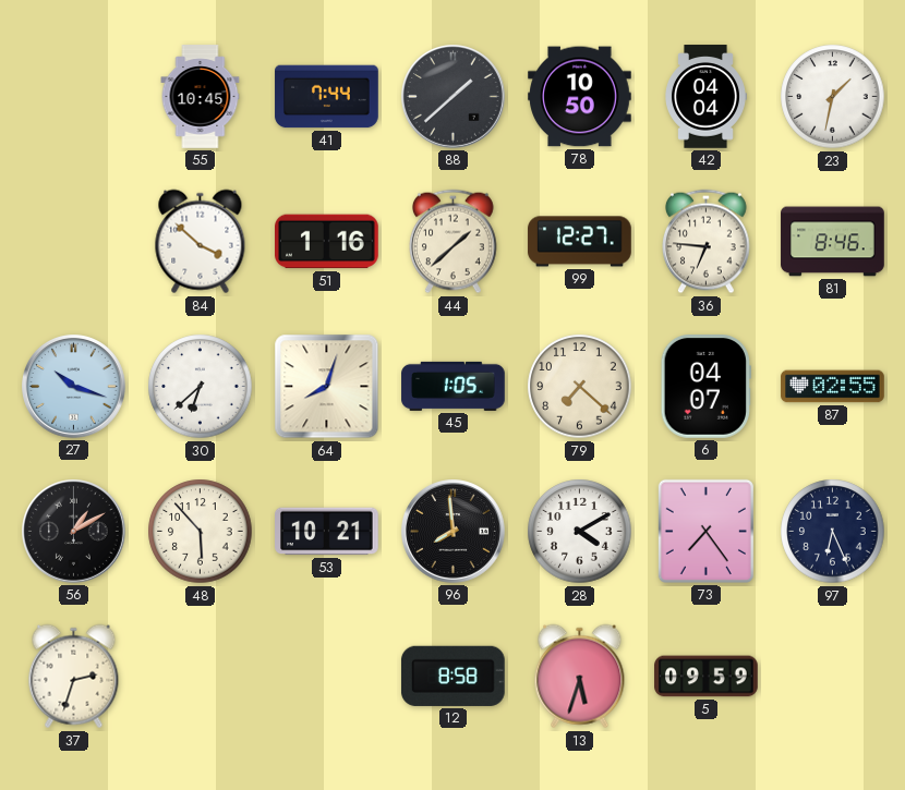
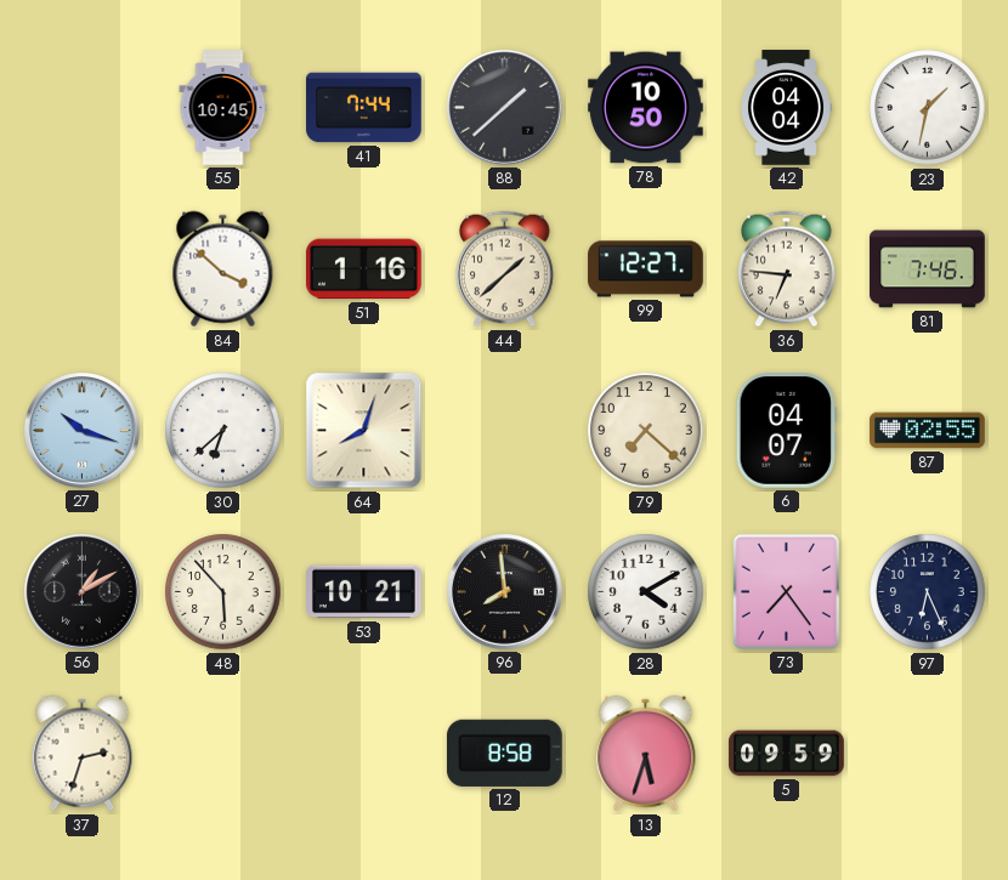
81: 8:46 -> 7:46 (928, 269)
45: 1:05 -> none (454, 386)
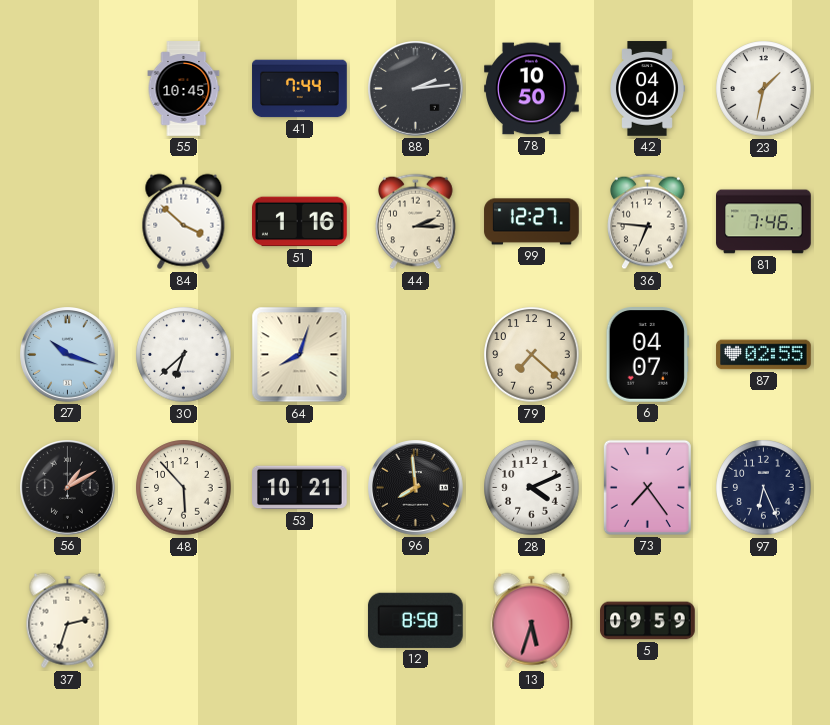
88: 1:38 -> 2:14 (416, 89)
44: 1:38 -> 2:15 (416, 222)
28: 4:10 -> 4:11 (532, 488)
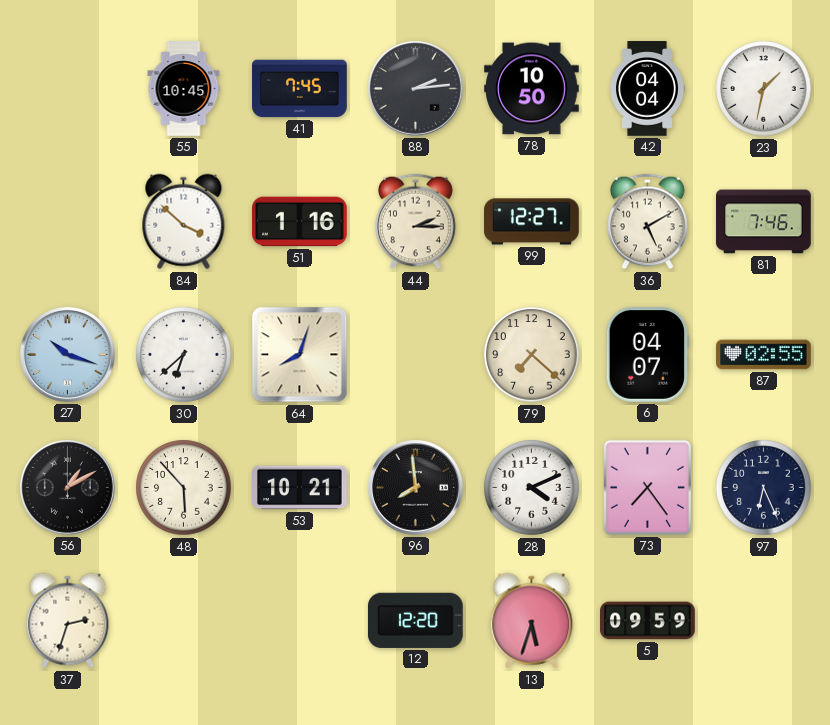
41: 7:44 -> 7:45 (300, 89)
36: 6:46 -> 5:10 (648, 222)
12: 8:58 -> 12:20 (415, 620)
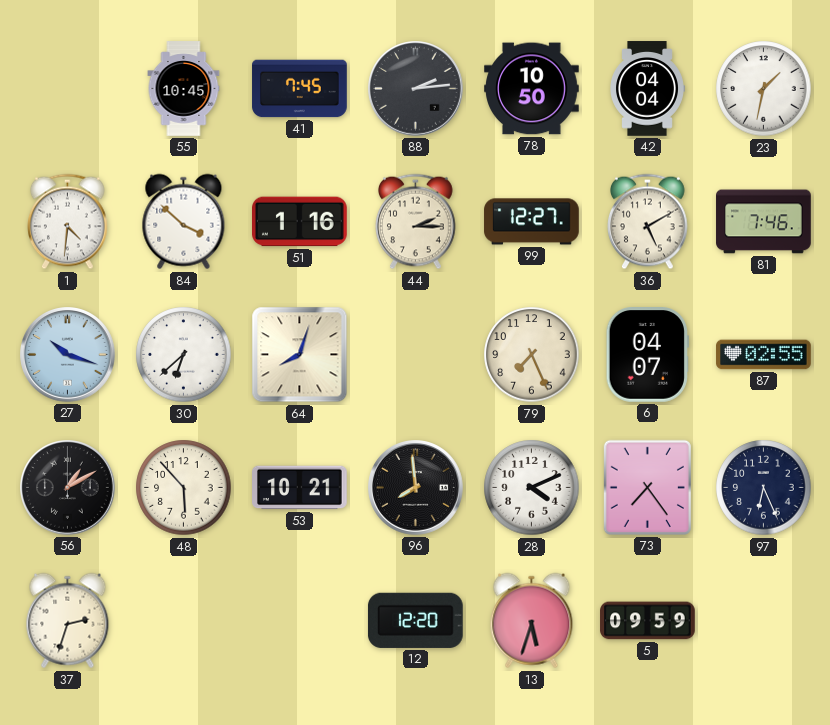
1: none -> 4:31 (68, 222)
79: 7:22 -> 7:26 (532, 355)
